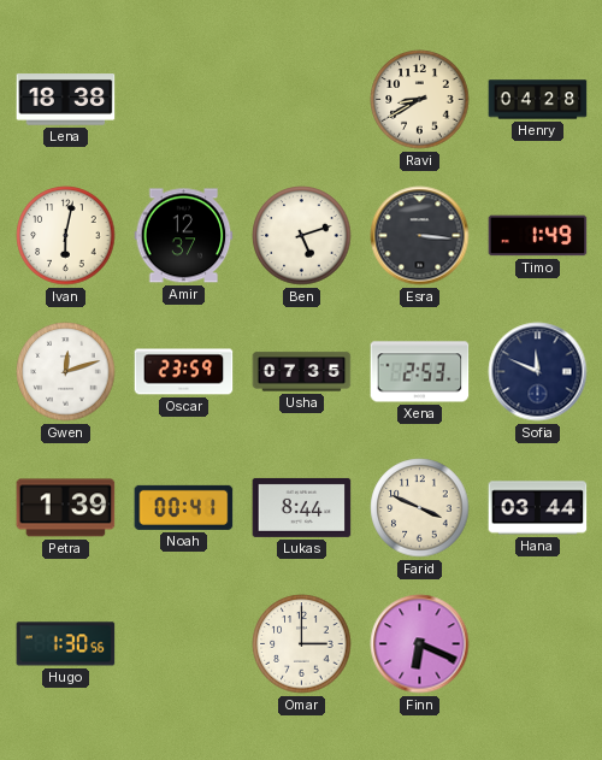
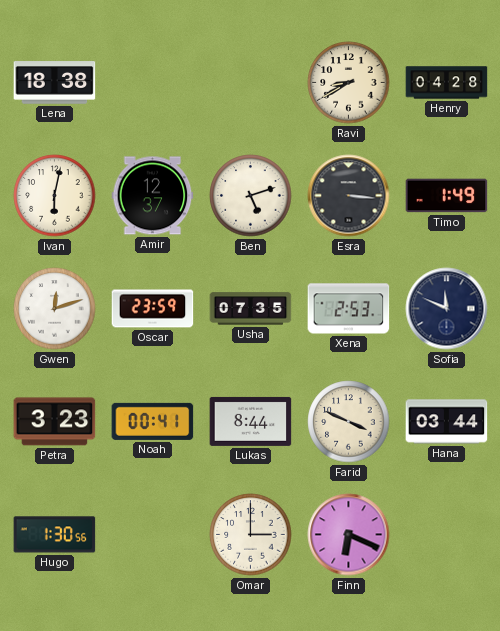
Petra: 1:39 -> 3:23 (55, 422)
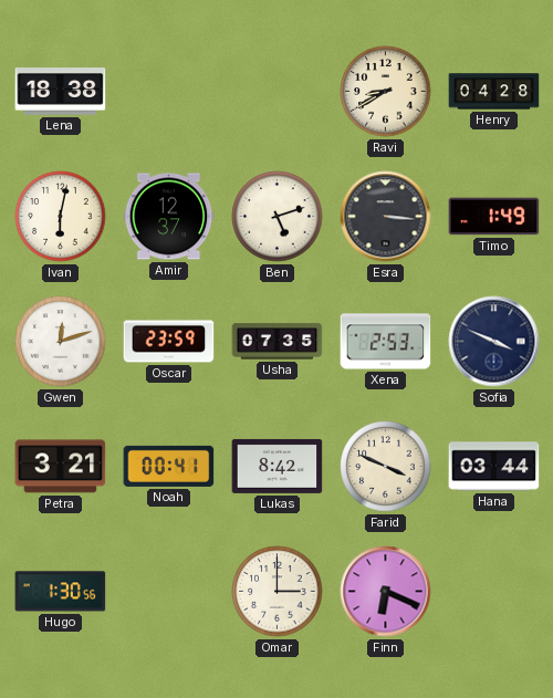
Sofia: 11:49 -> 3:49 (494, 342)
Petra: 3:23 -> 3:21 (61, 467)
Lukas: 8:44 -> 8:42 (278, 466)
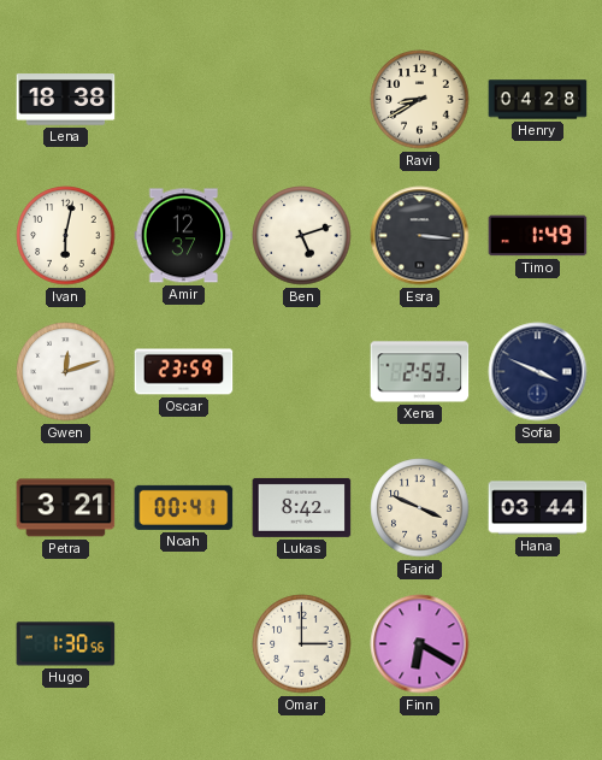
Usha: 07:35 -> none (278, 342)
Finn: 6:19 -> 6:20 (420, 644)
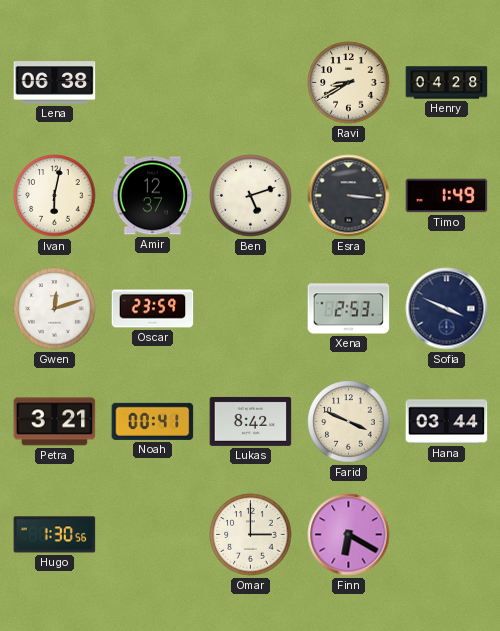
Lena: 18:38 -> 06:38 (55, 83)
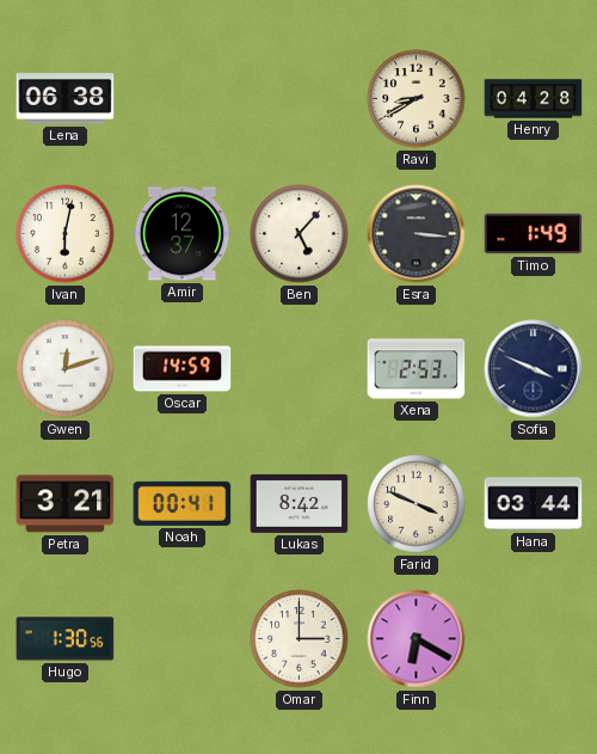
Ben: 5:12 -> 5:07 (300, 234)
Oscar: 23:59 -> 14:59 (183, 369)
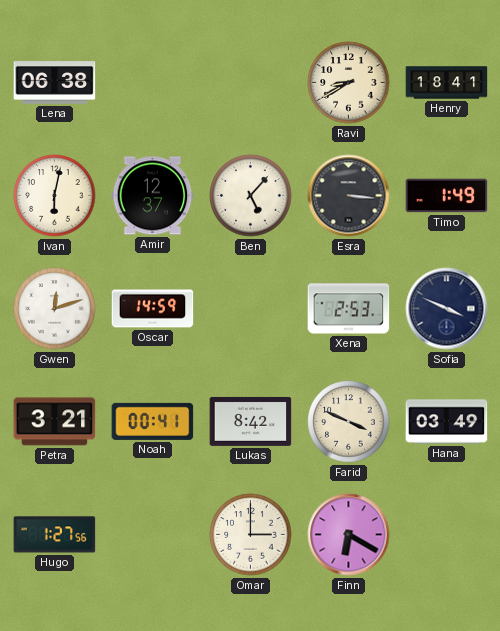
Henry: 04:28 -> 18:41 (447, 83)
Hana: 03:44 -> 03:49 (447, 422)
Hugo: 1:30 -> 1:27 (55, 535)
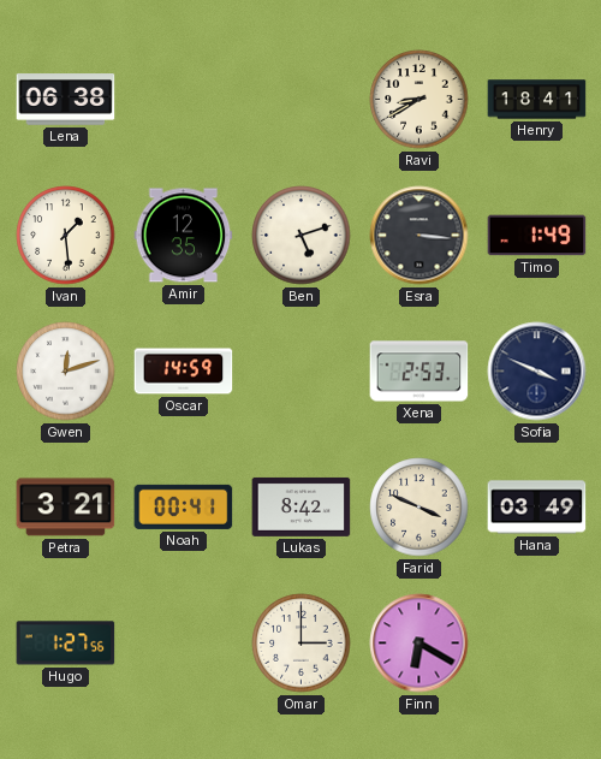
Ivan: 6:02 -> 1:29 (66, 236)
Amir: 12:37 -> 12:35 (184, 236)
Ben: 5:07 -> 5:12 (302, 236)
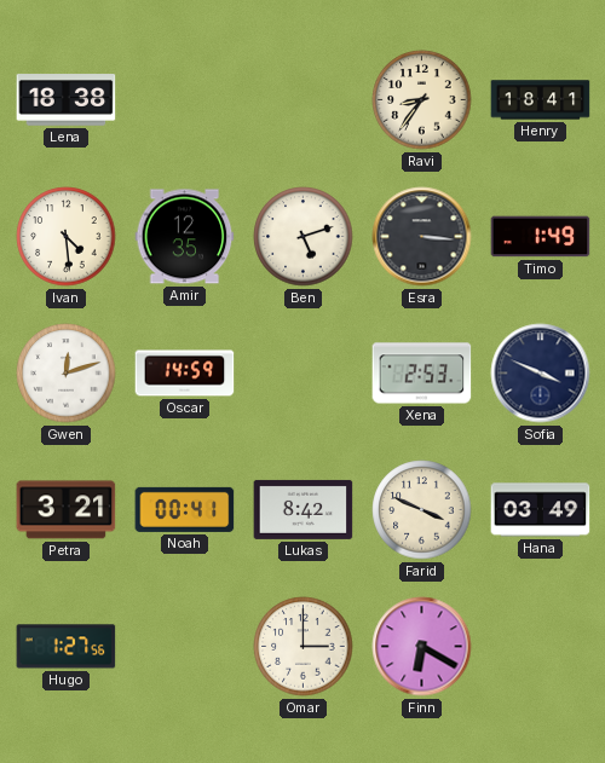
Lena: 06:38 -> 18:38 (67, 100)
Ravi: 8:40 -> 8:36 (422, 100)
Ivan: 1:29 -> 4:29 (67, 237)
